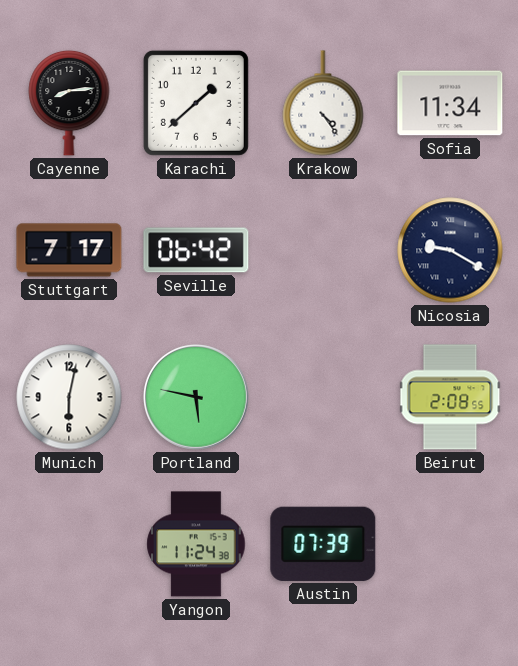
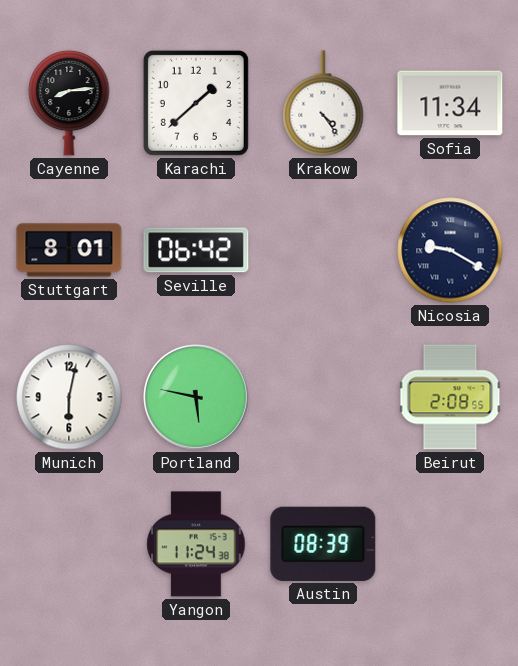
Stuttgart: 7:17 -> 8:01 (69, 250)
Austin: 07:39 -> 08:39 (323, 544)
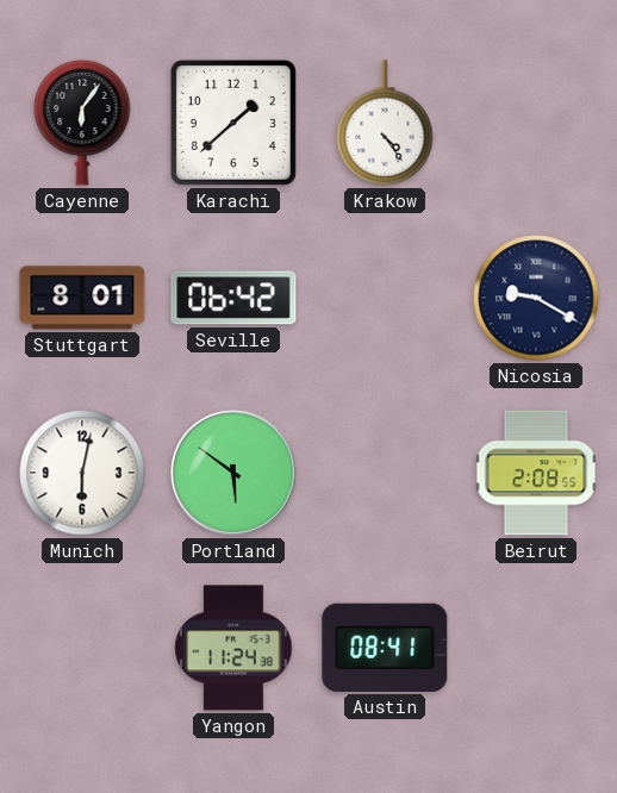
Cayenne: 8:14 -> 6:06 (82, 123)
Sofia: 11:34 -> none (450, 103)
Portland: 5:47 -> 5:51 (233, 473)
Austin: 08:39 -> 08:41 (385, 648)
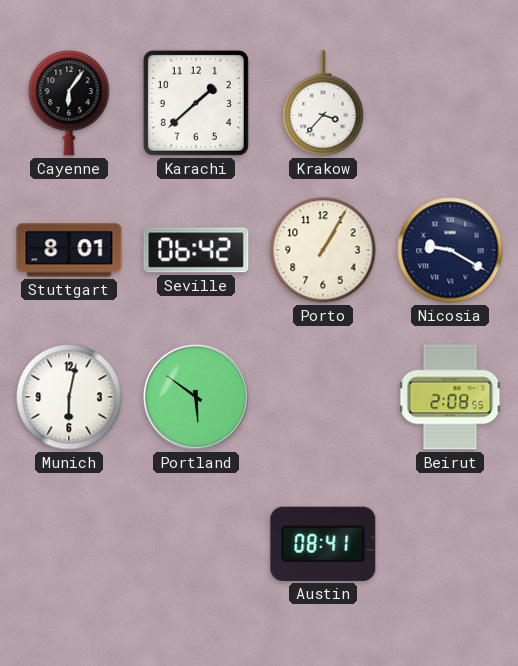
Krakow: 4:24 -> 3:37 (323, 103)
Porto: none -> 1:05 (323, 250)
Yangon: 11:24 -> none (233, 648)
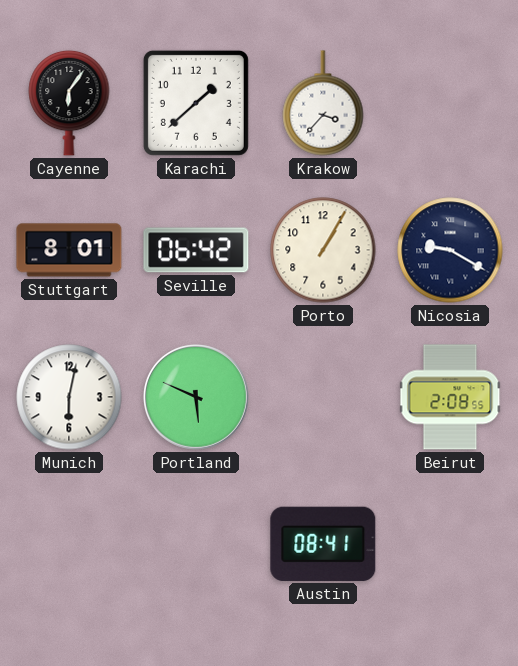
Portland: 5:51 -> 5:49 (196, 397)
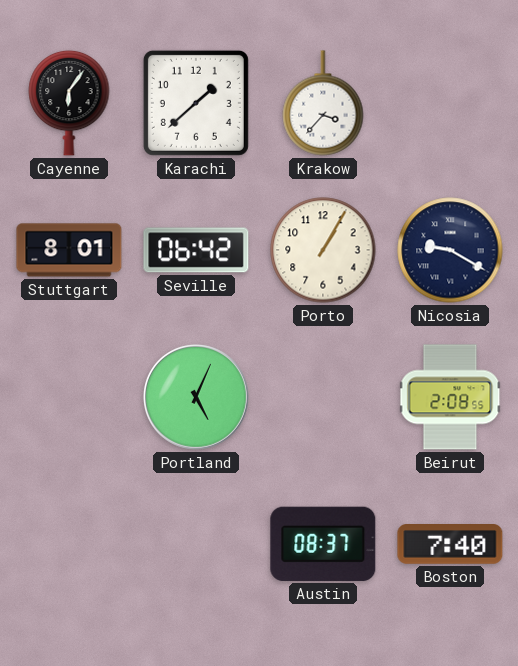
Munich: 6:02 -> none (69, 397)
Portland: 5:49 -> 5:04 (196, 397)
Austin: 08:41 -> 08:37 (323, 544)
Boston: none -> 7:40 (450, 545)
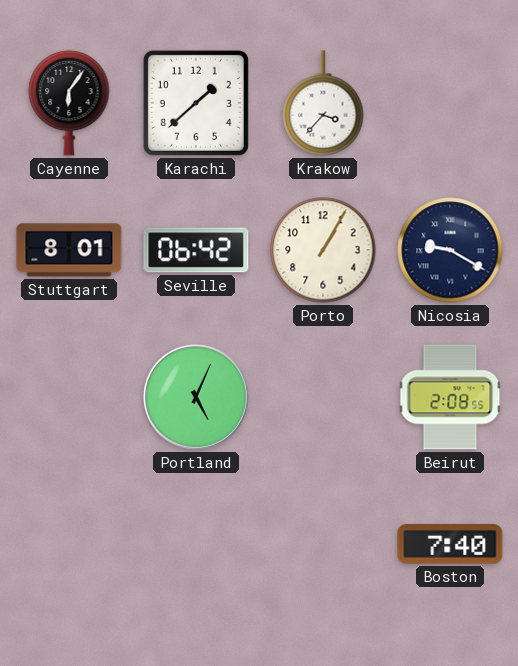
Austin: 08:37 -> none (323, 544)
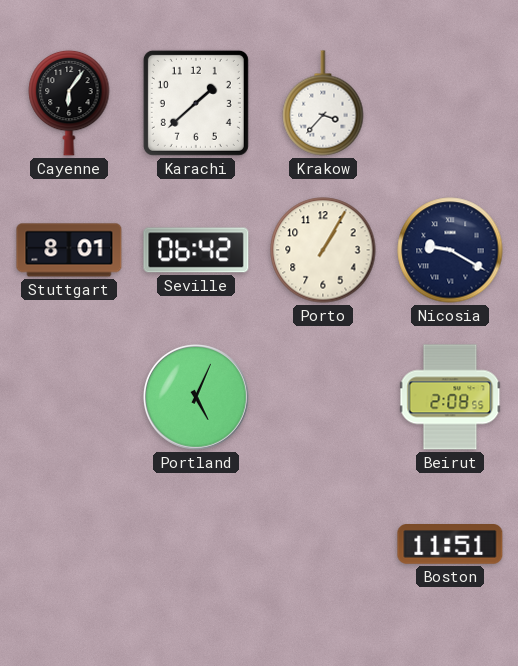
Boston: 7:40 -> 11:51 (450, 545)
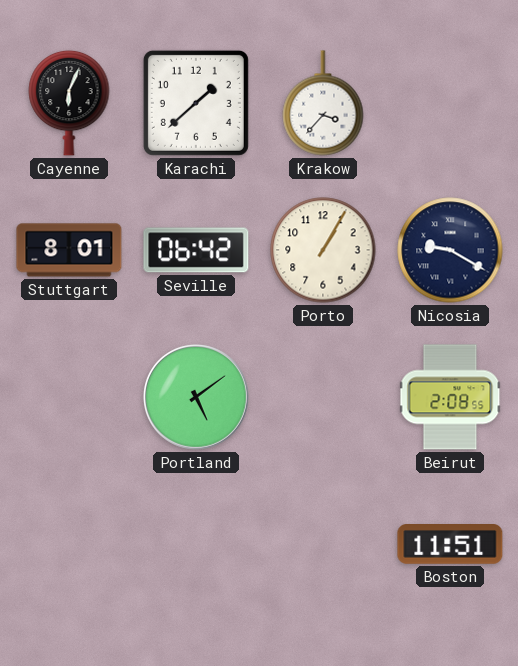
Cayenne: 6:06 -> 6:04 (69, 103)
Portland: 5:04 -> 5:09 (196, 397)
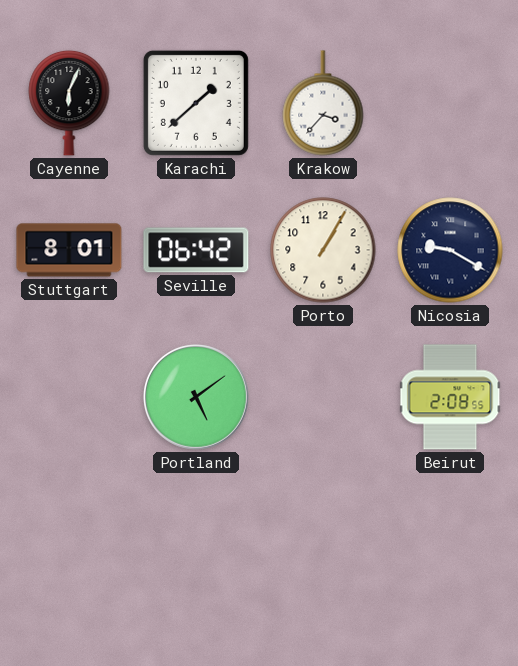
Boston: 11:51 -> none (450, 545)
